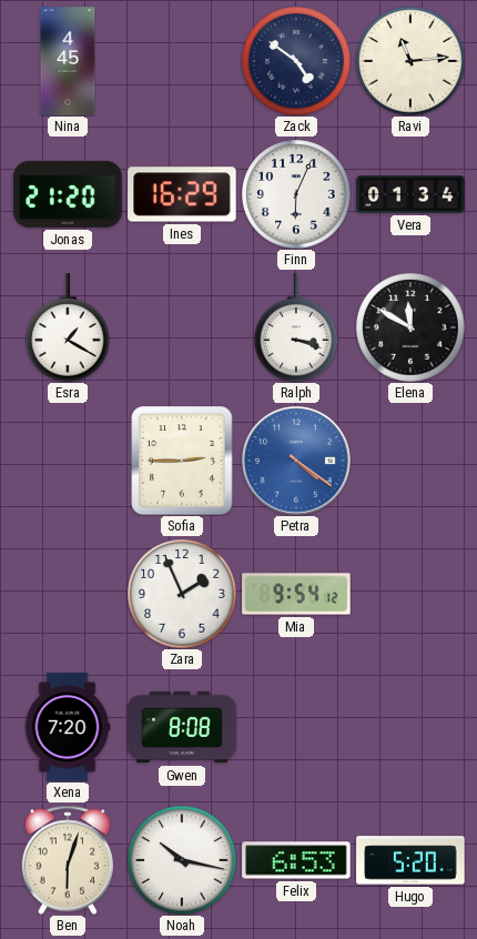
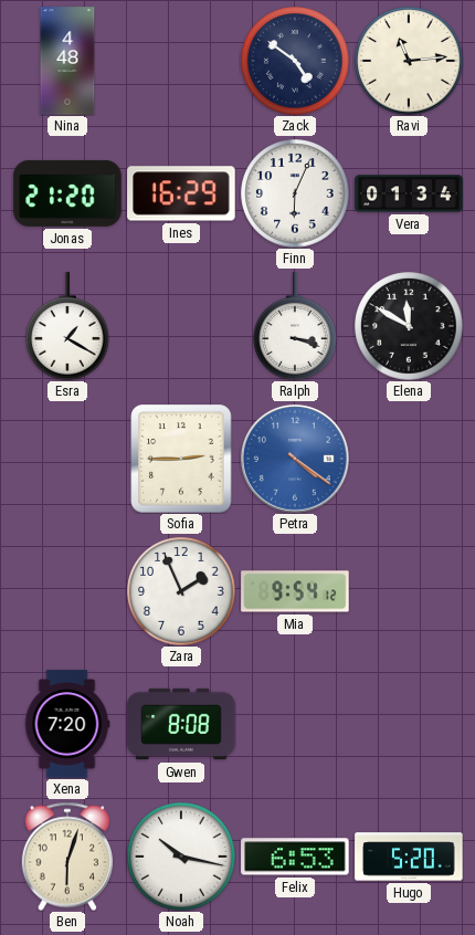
Nina: 4:45 -> 4:48 (67, 61)
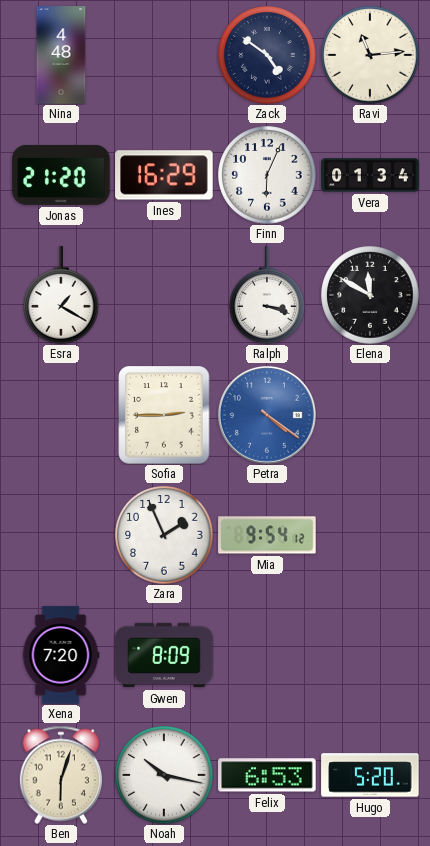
Gwen: 8:08 -> 8:09 (164, 655)
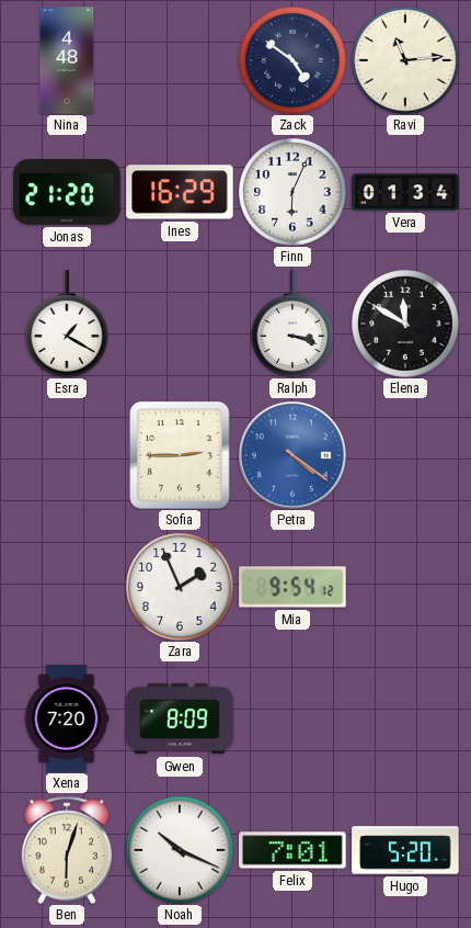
Noah: 10:17 -> 10:19 (180, 850)
Felix: 6:53 -> 7:01 (292, 850)
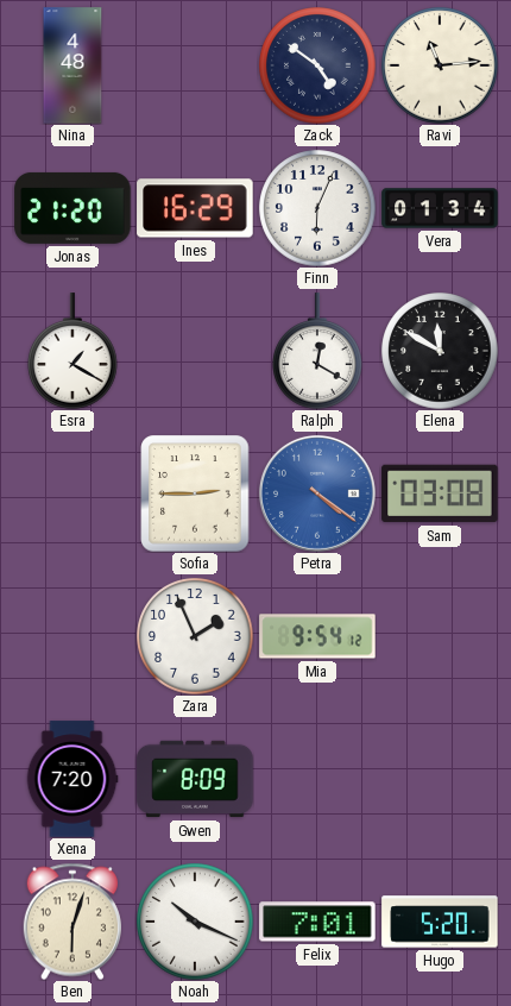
Ralph: 3:18 -> 12:20 (317, 351)
Sam: none -> 03:08 (440, 493)
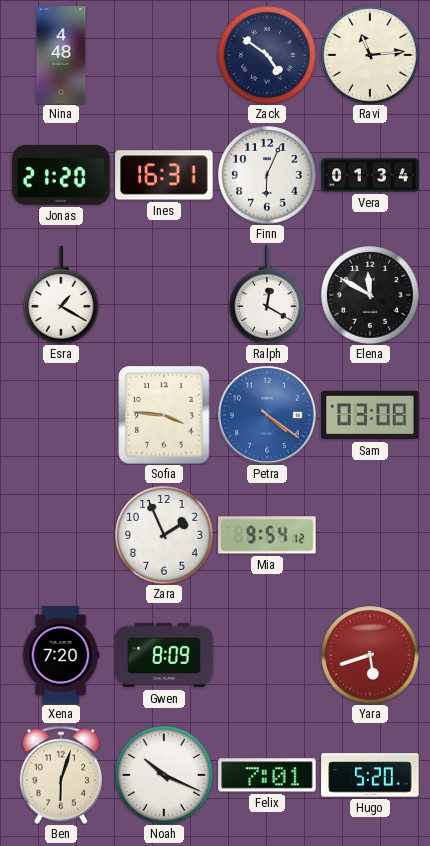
Ines: 16:29 -> 16:31 (164, 175)
Sofia: 2:45 -> 3:46 (164, 415)
Yara: none -> 5:42 (370, 655)
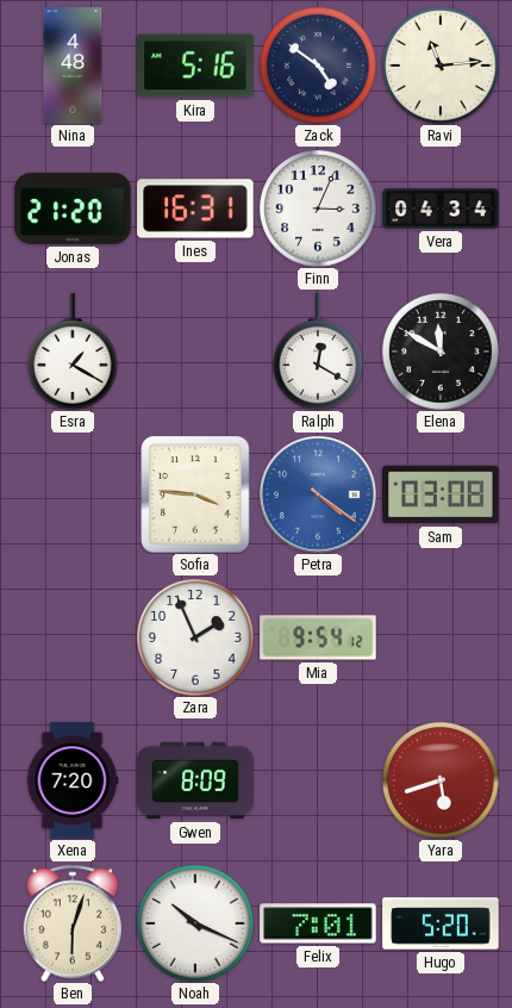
Kira: none -> 5:16 (195, 66)
Finn: 6:04 -> 3:04 (318, 209)
Vera: 01:34 -> 04:34 (441, 209)
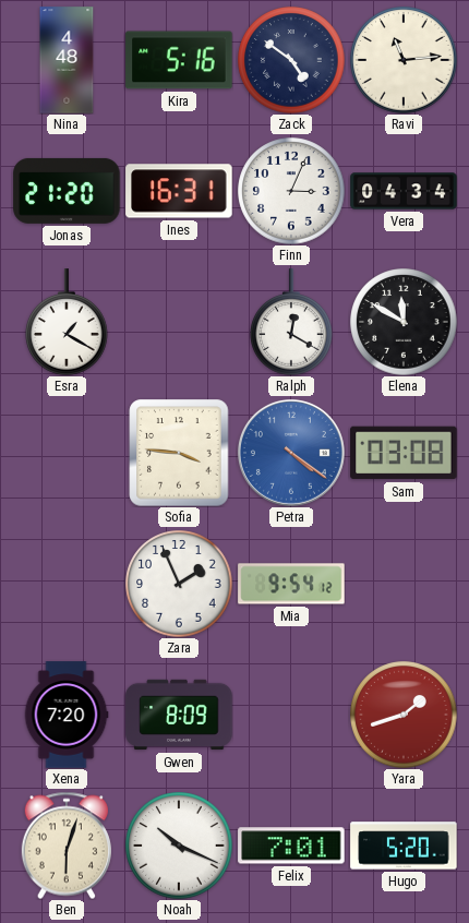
Yara: 5:42 -> 1:42 (404, 715)
